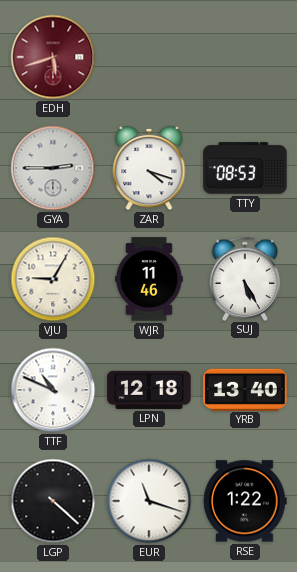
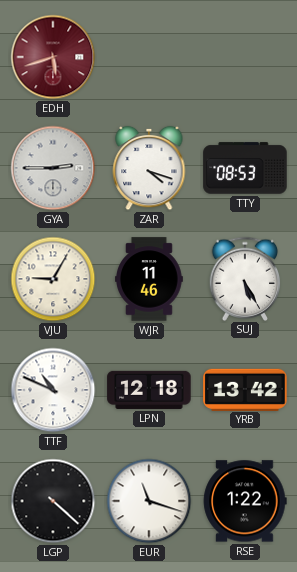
YRB: 13:40 -> 13:42 (245, 389)
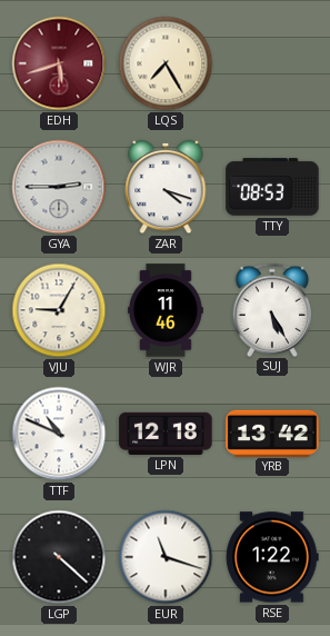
LQS: none -> 7:25 (166, 63)
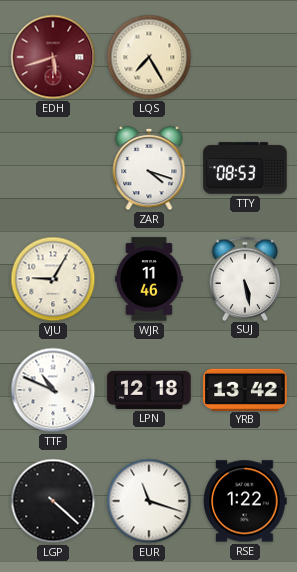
GYA: 2:45 -> none (59, 187)
SUJ: 5:25 -> 5:28 (245, 278)
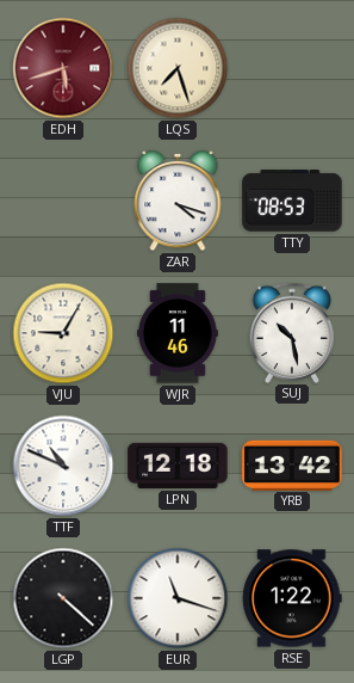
LQS: 7:25 -> 7:27 (178, 68)
SUJ: 5:28 -> 10:28 (292, 332)
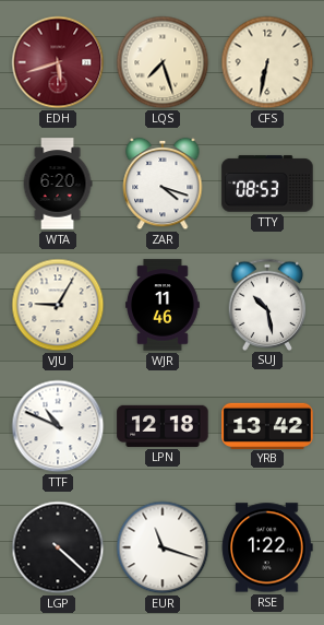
CFS: none -> 6:32 (267, 62)
WTA: none -> 6:20 (58, 184)
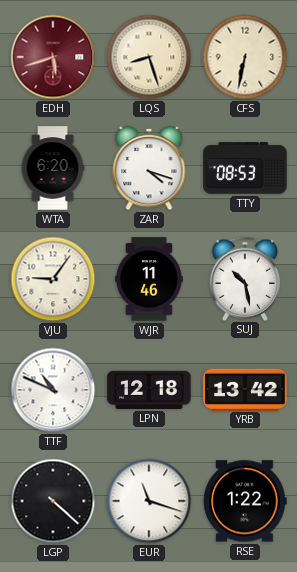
LQS: 7:27 -> 8:27 (149, 57)
VJU: 9:05 -> 9:06 (53, 279)
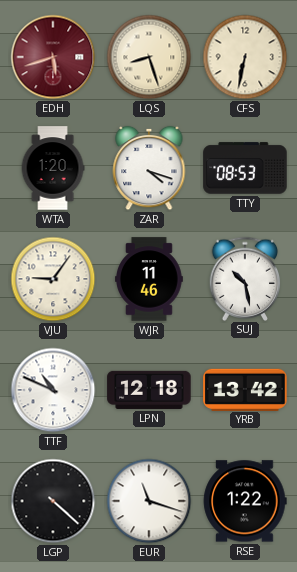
WTA: 6:20 -> 1:20 (53, 168)
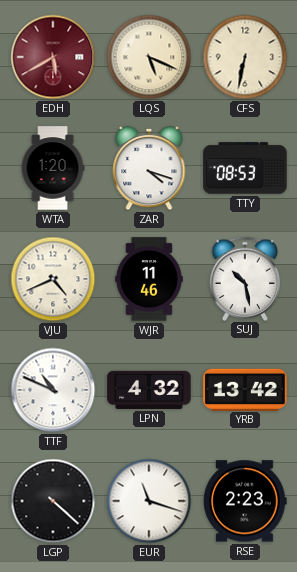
EDH: 5:42 -> 5:40 (53, 57)
LQS: 8:27 -> 5:19 (149, 57)
VJU: 9:06 -> 4:41 (53, 279)
LPN: 12:18 -> 4:32 (149, 390)
RSE: 1:22 -> 2:23 (245, 501)
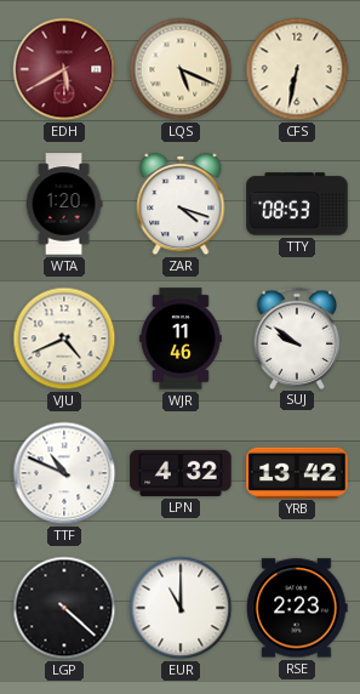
SUJ: 10:28 -> 9:51 (297, 337)
EUR: 11:18 -> 11:00 (181, 608)
